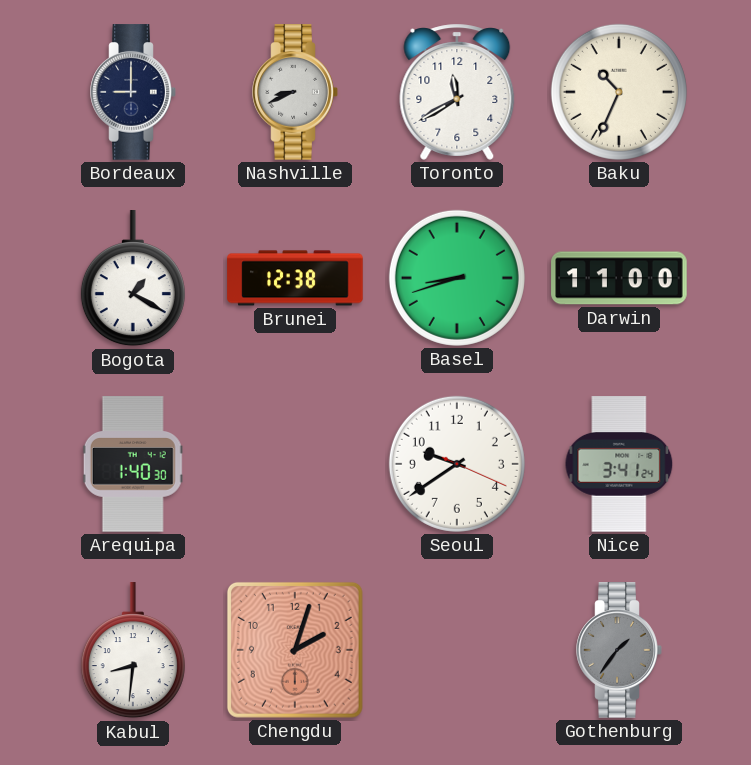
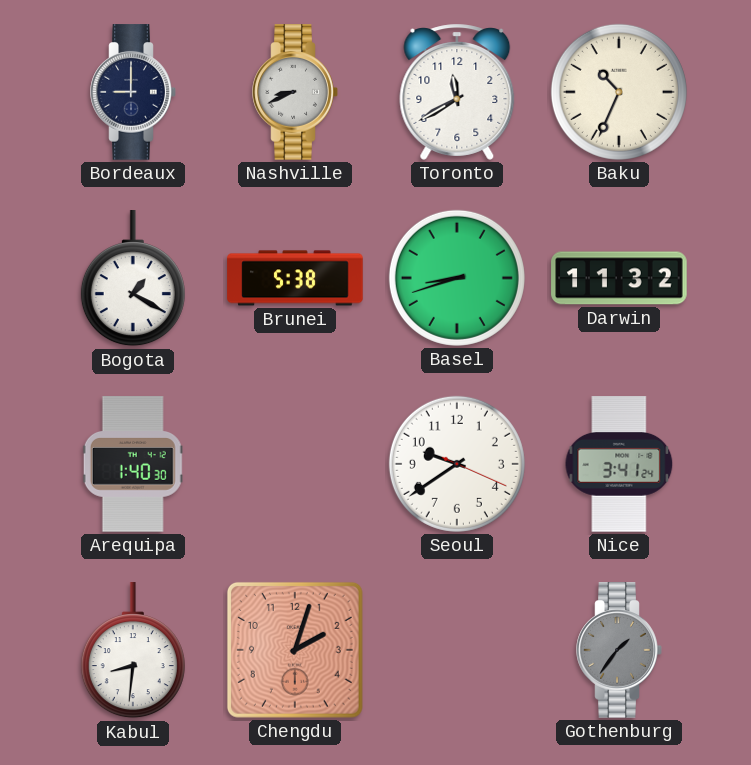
Brunei: 12:38 -> 5:38 (295, 278)
Darwin: 11:00 -> 11:32 (619, 278)
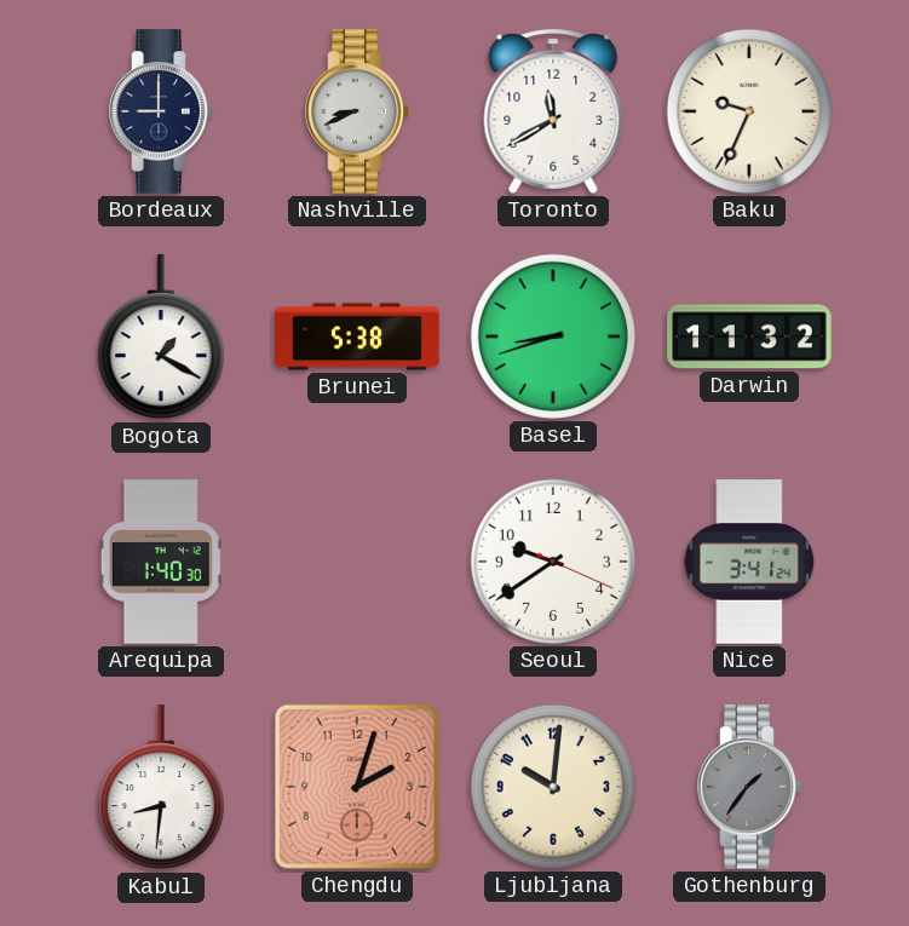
Baku: 10:34 -> 9:34 (749, 111)
Ljubljana: none -> 10:01 (553, 787)
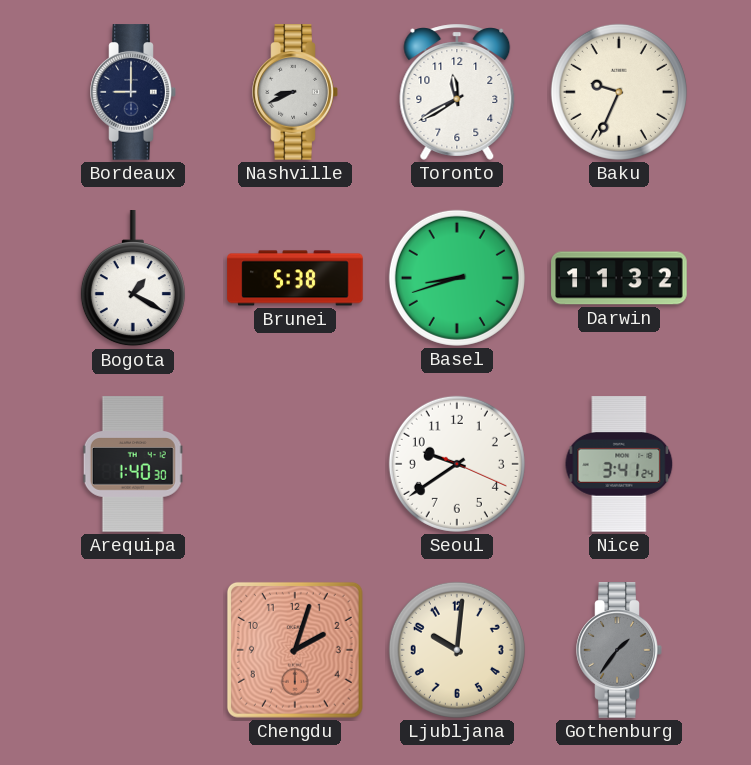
Kabul: 8:31 -> none (161, 788)
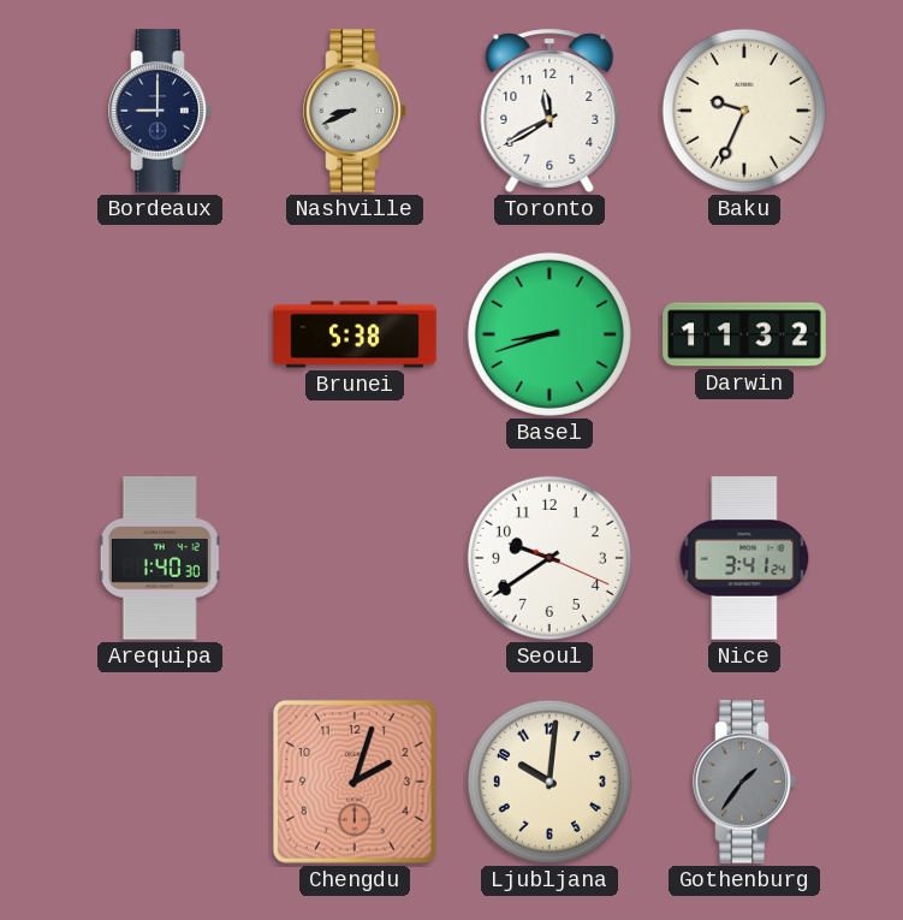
Bogota: 1:20 -> none (133, 279)
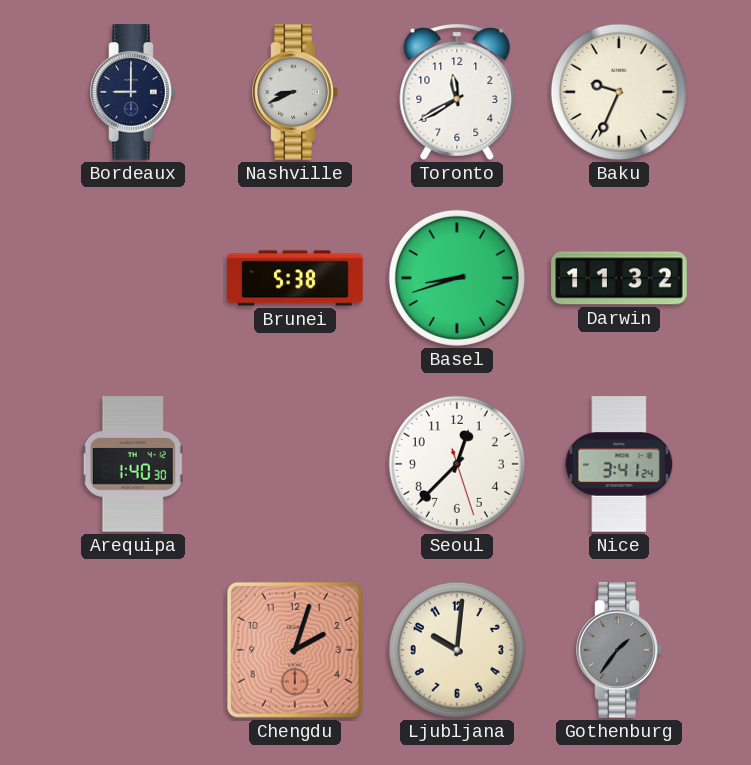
Seoul: 9:39 -> 12:37 (457, 464)
